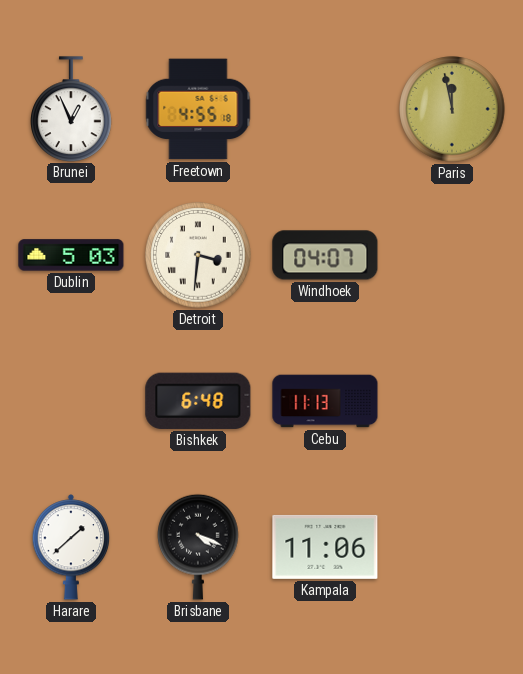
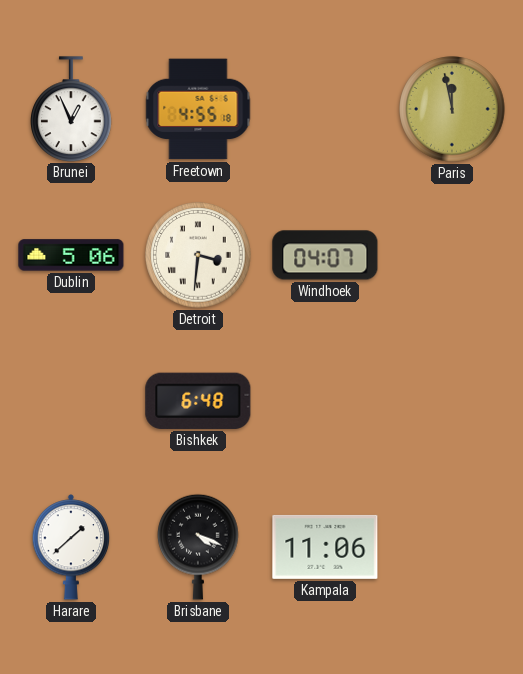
Dublin: 5:03 -> 5:06 (71, 255)
Cebu: 11:13 -> none (325, 401)
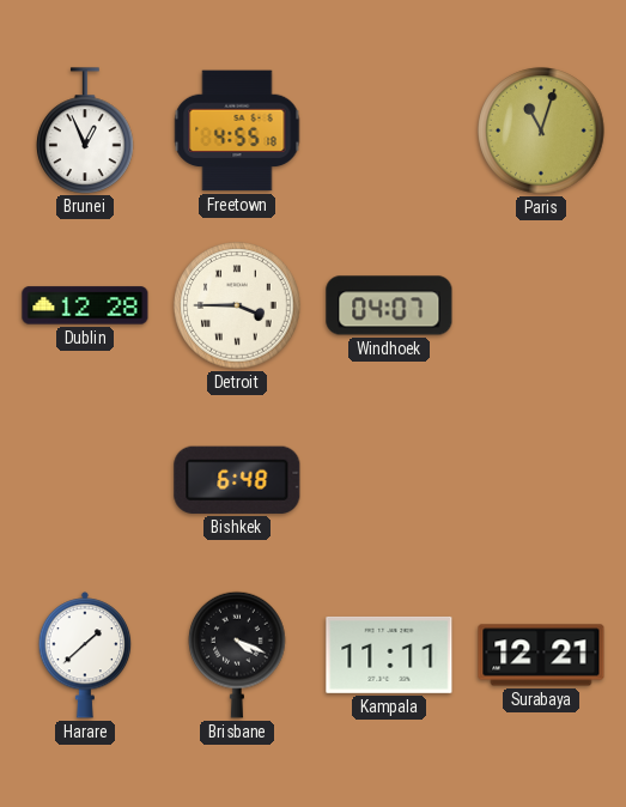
Paris: 11:58 -> 11:03 (541, 131)
Dublin: 5:06 -> 12:28 (85, 305)
Detroit: 3:31 -> 3:45 (237, 305)
Kampala: 11:06 -> 11:11 (389, 655)
Surabaya: none -> 12:21 (541, 655)
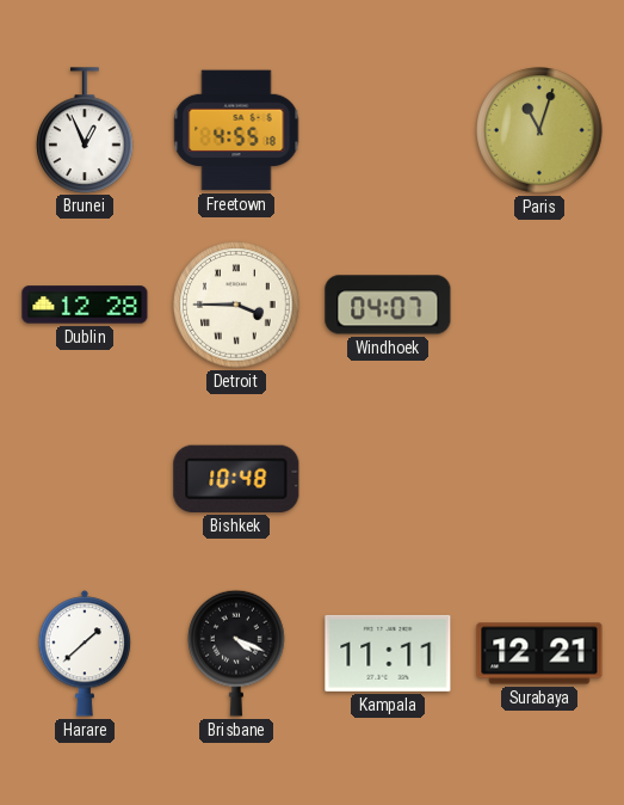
Bishkek: 6:48 -> 10:48 (236, 479)
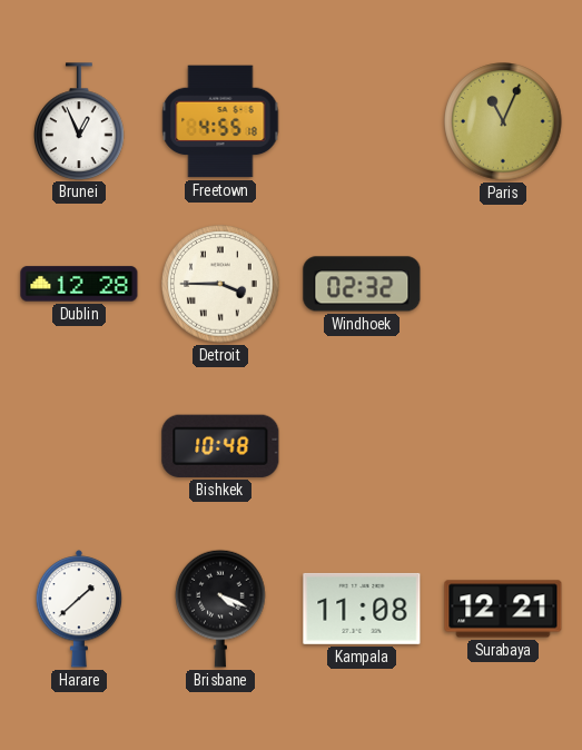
Paris: 11:03 -> 11:04 (503, 121)
Windhoek: 04:07 -> 02:32 (362, 284)
Kampala: 11:11 -> 11:08 (362, 609)
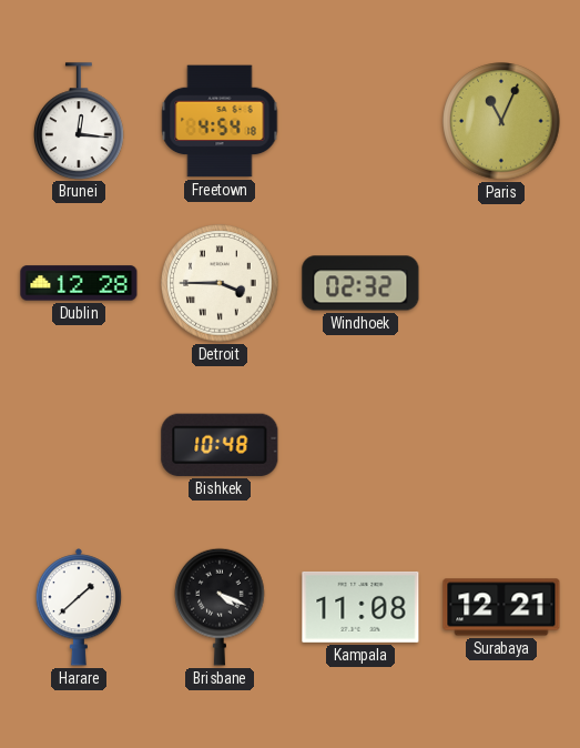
Brunei: 12:56 -> 12:16 (79, 121)
Freetown: 4:55 -> 4:54 (220, 121)
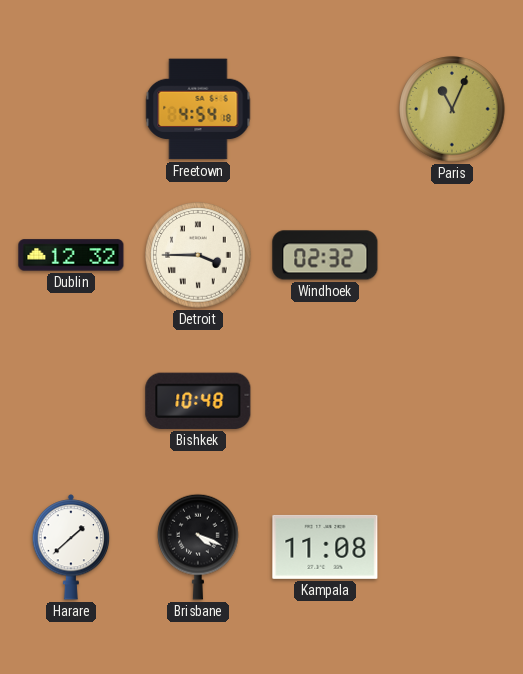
Brunei: 12:16 -> none (79, 121)
Dublin: 12:28 -> 12:32 (71, 255)
Surabaya: 12:21 -> none (501, 607)
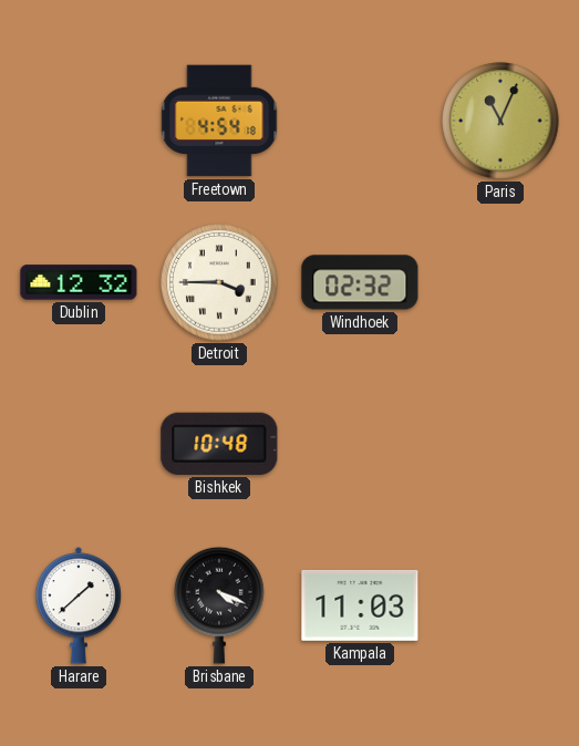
Kampala: 11:08 -> 11:03 (360, 605)
